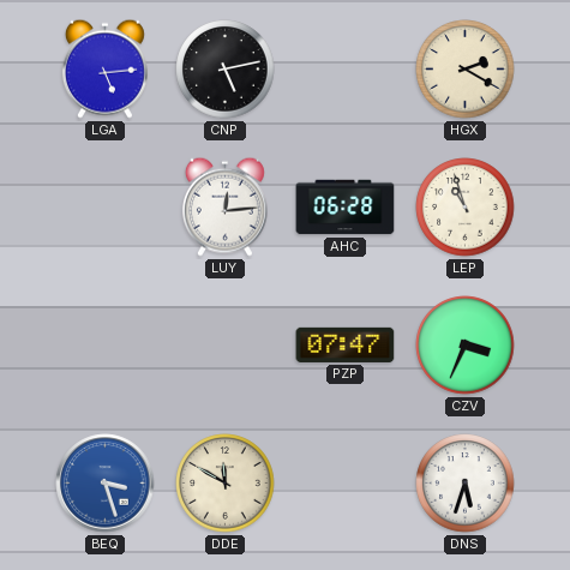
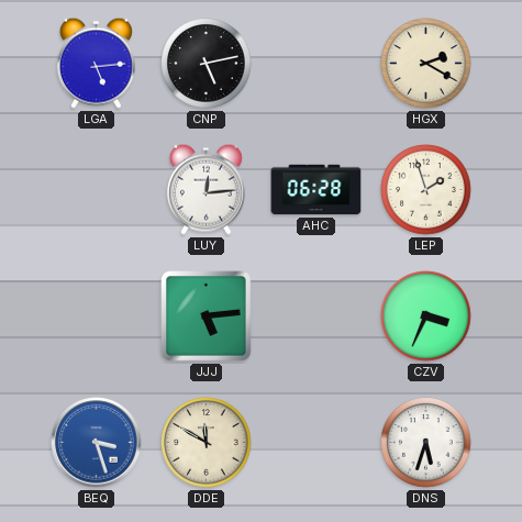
LEP: 10:57 -> 1:57 (426, 190)
JJJ: none -> 5:14 (207, 316)
PZP: 07:47 -> none (346, 344)
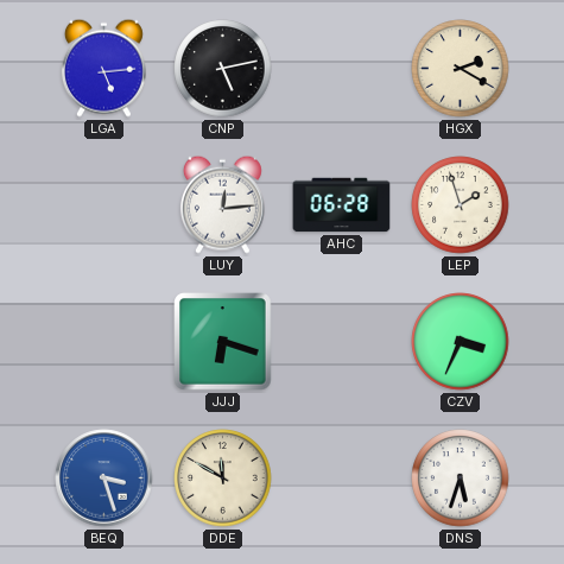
JJJ: 5:14 -> 6:18 (223, 342)
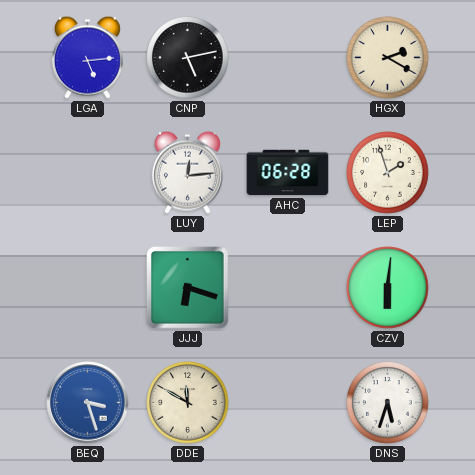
CZV: 3:34 -> 6:01 (388, 288)
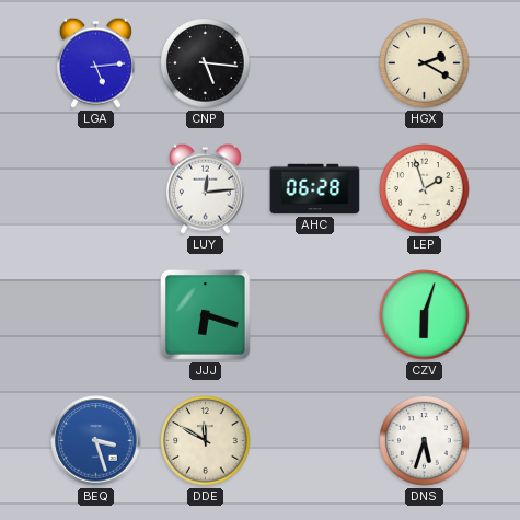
CNP: 5:13 -> 5:16 (206, 63)
CZV: 6:01 -> 6:03 (425, 315)
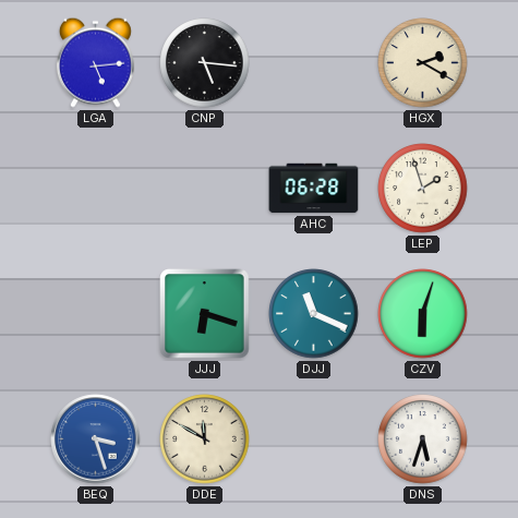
LUY: 12:14 -> none (205, 188)
DJJ: none -> 11:19 (314, 314)
